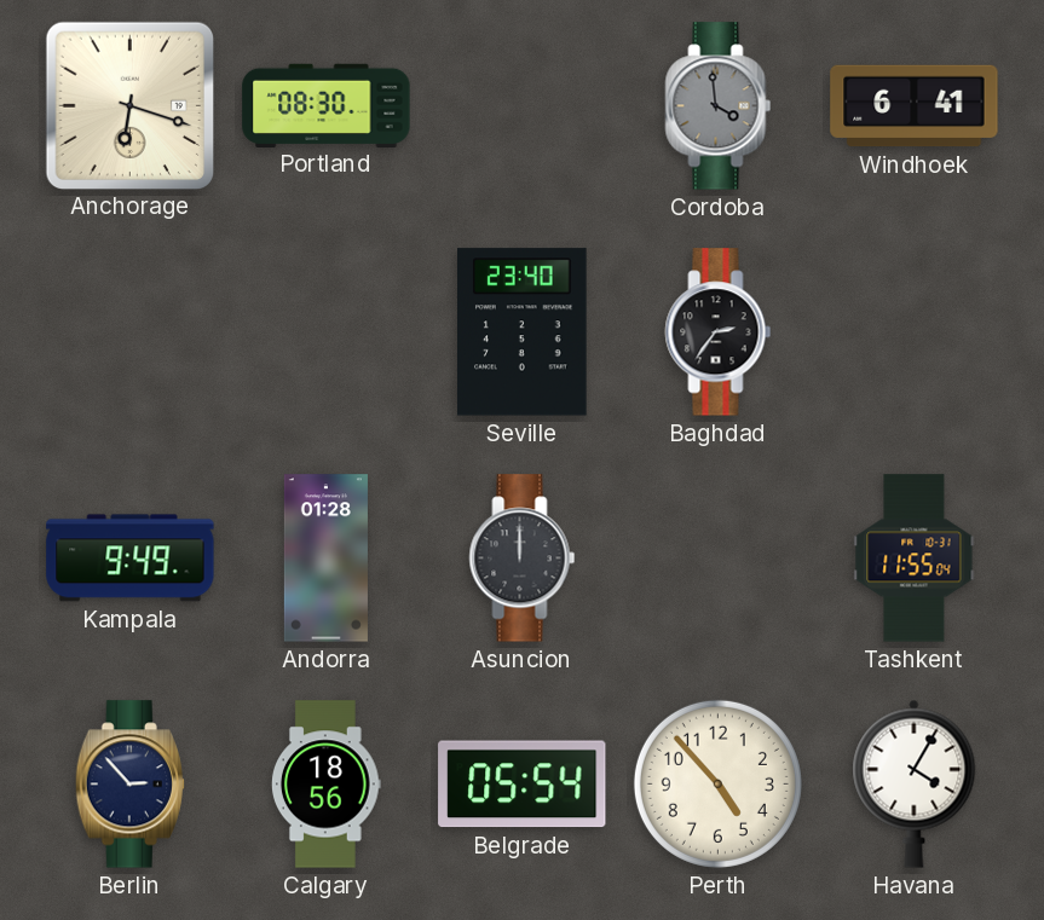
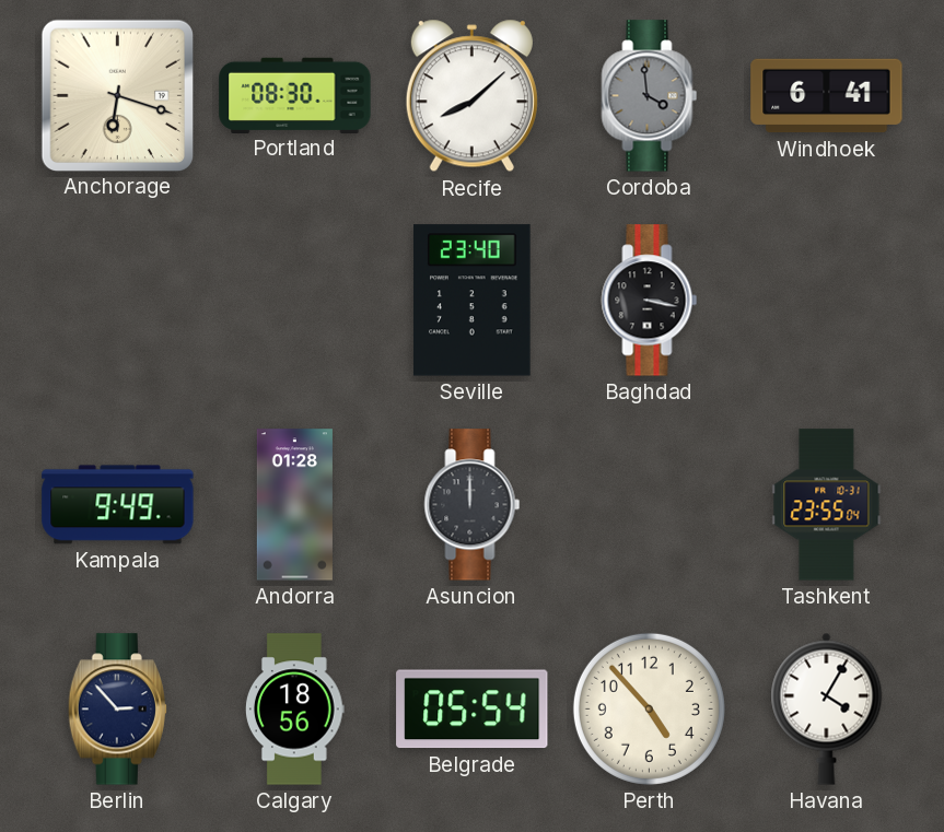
Recife: none -> 8:08 (471, 96)
Baghdad: 2:36 -> 3:17 (650, 301)
Tashkent: 11:55 -> 23:55 (827, 505)
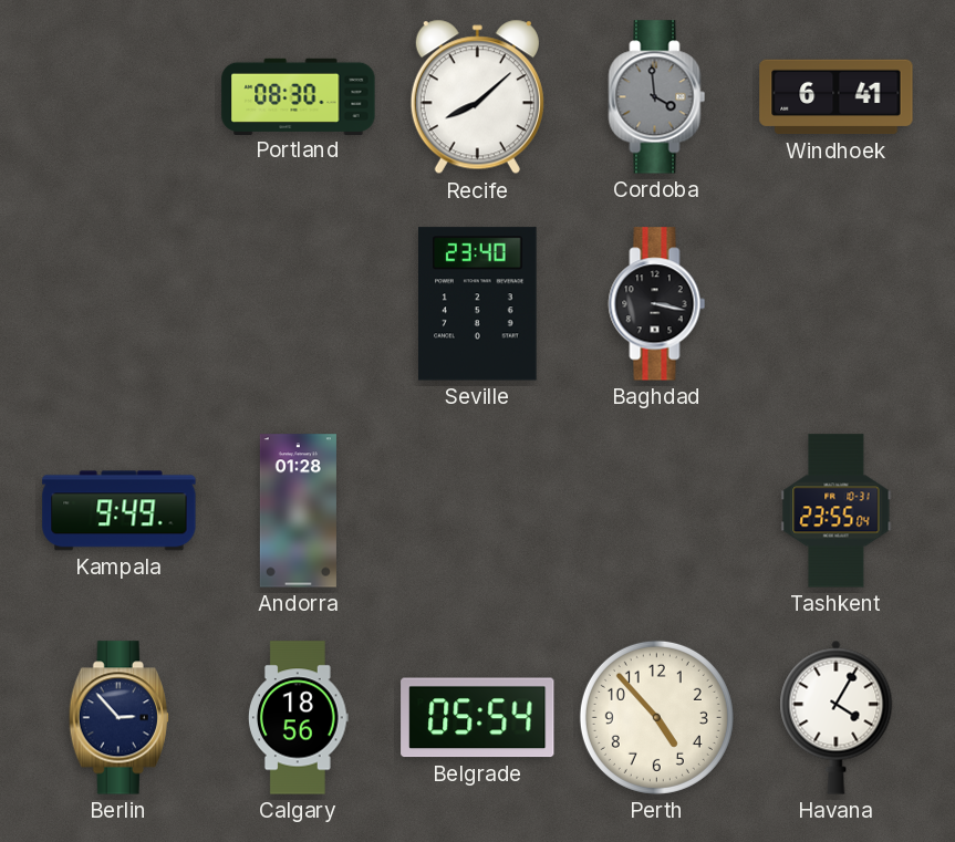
Anchorage: 6:18 -> none (117, 95)
Asuncion: 12:00 -> none (473, 505)
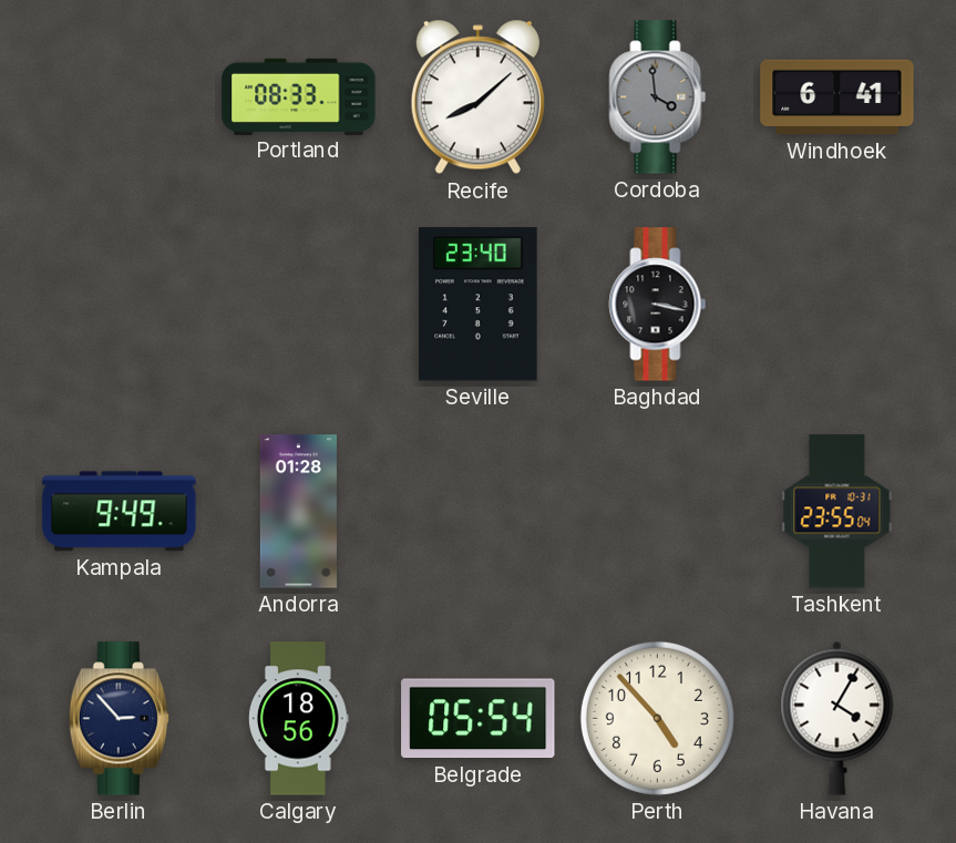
Portland: 08:30 -> 08:33 (299, 96)
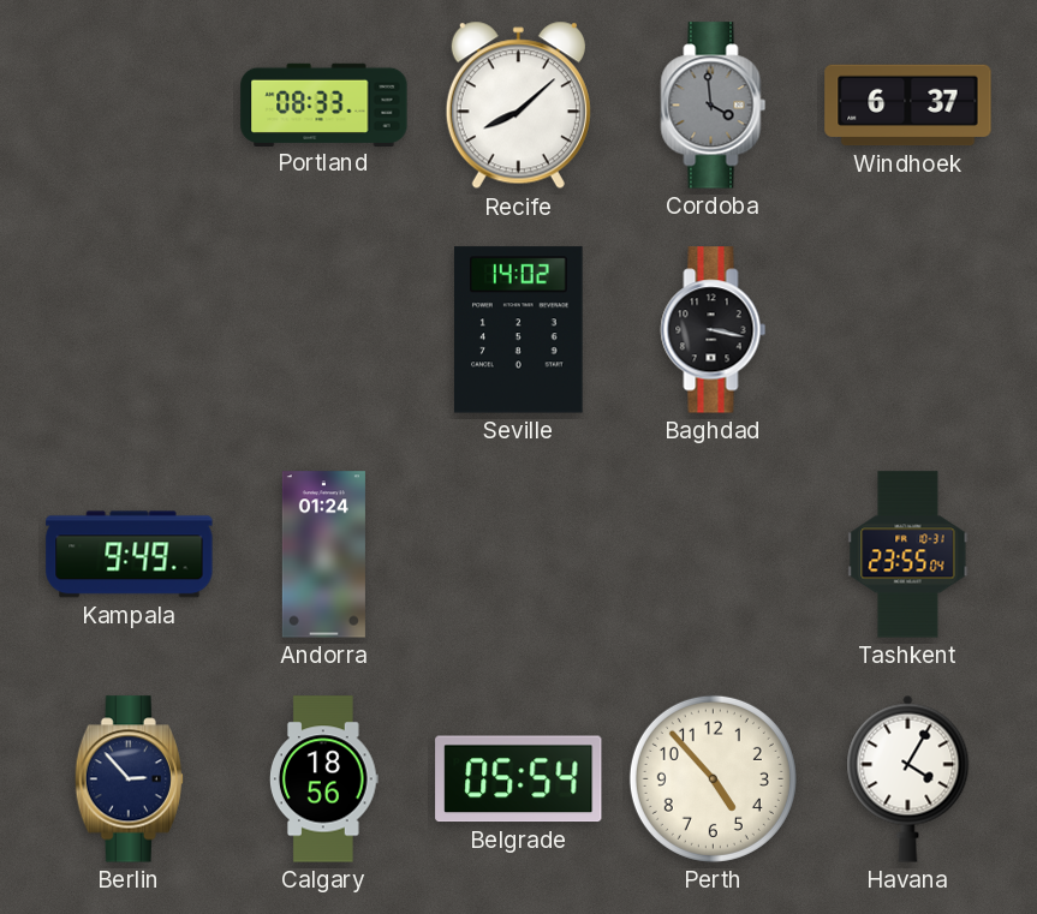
Windhoek: 6:41 -> 6:37 (908, 106)
Seville: 23:40 -> 14:02 (519, 330)
Andorra: 01:28 -> 01:24 (323, 555)
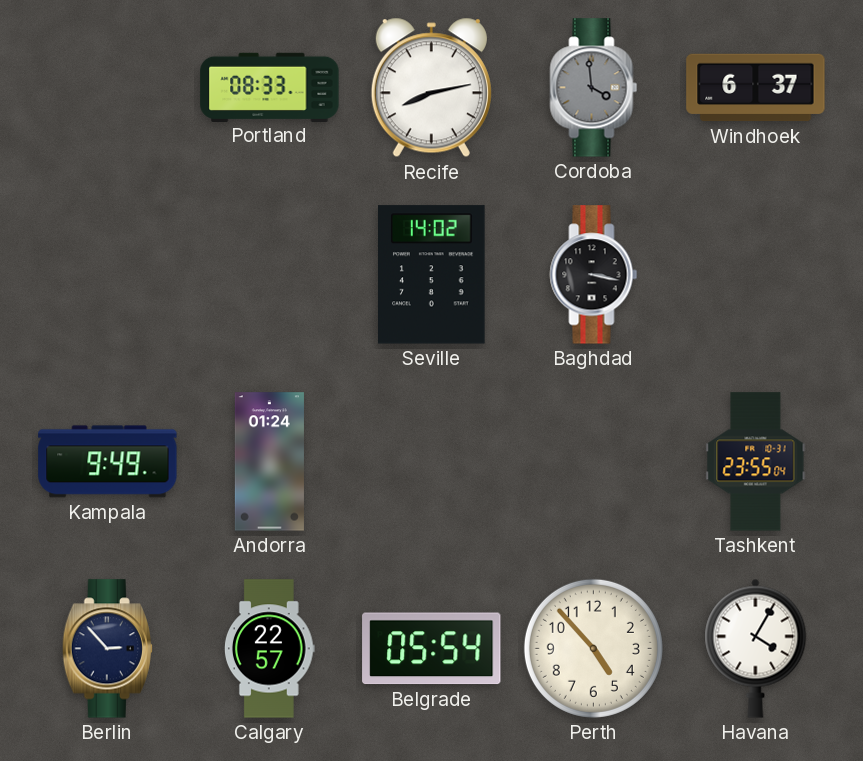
Recife: 8:08 -> 8:13 (431, 88)
Calgary: 18:56 -> 22:57 (270, 649)
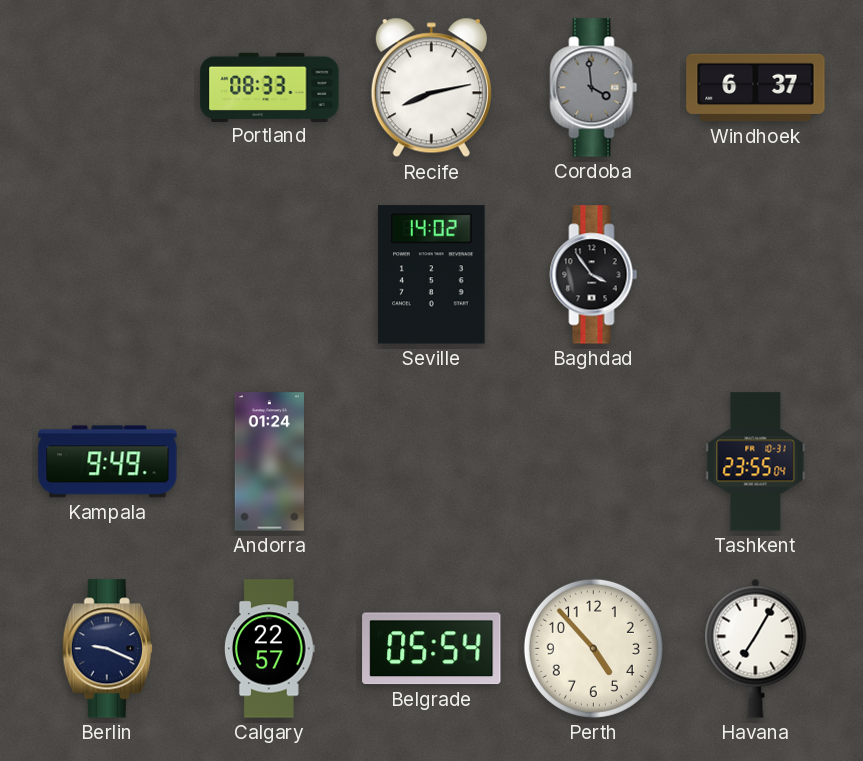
Baghdad: 3:17 -> 3:54 (594, 275)
Berlin: 2:53 -> 9:19 (107, 649)
Havana: 4:05 -> 7:05 (756, 648)
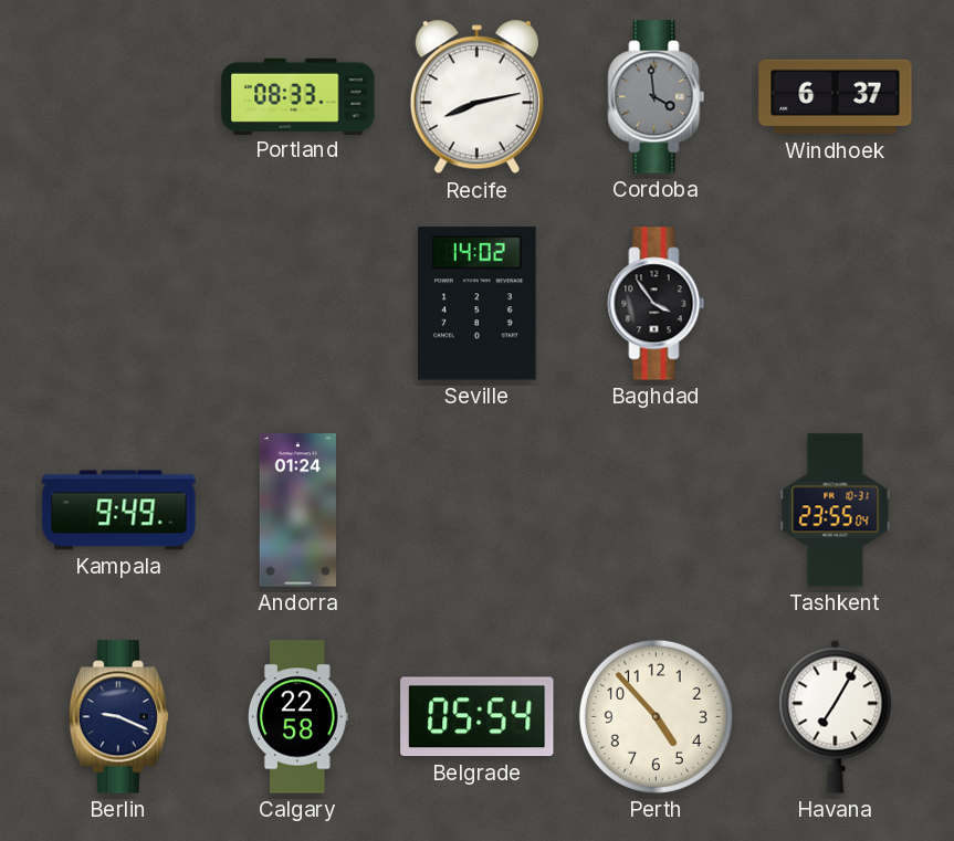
Calgary: 22:57 -> 22:58 (298, 717)
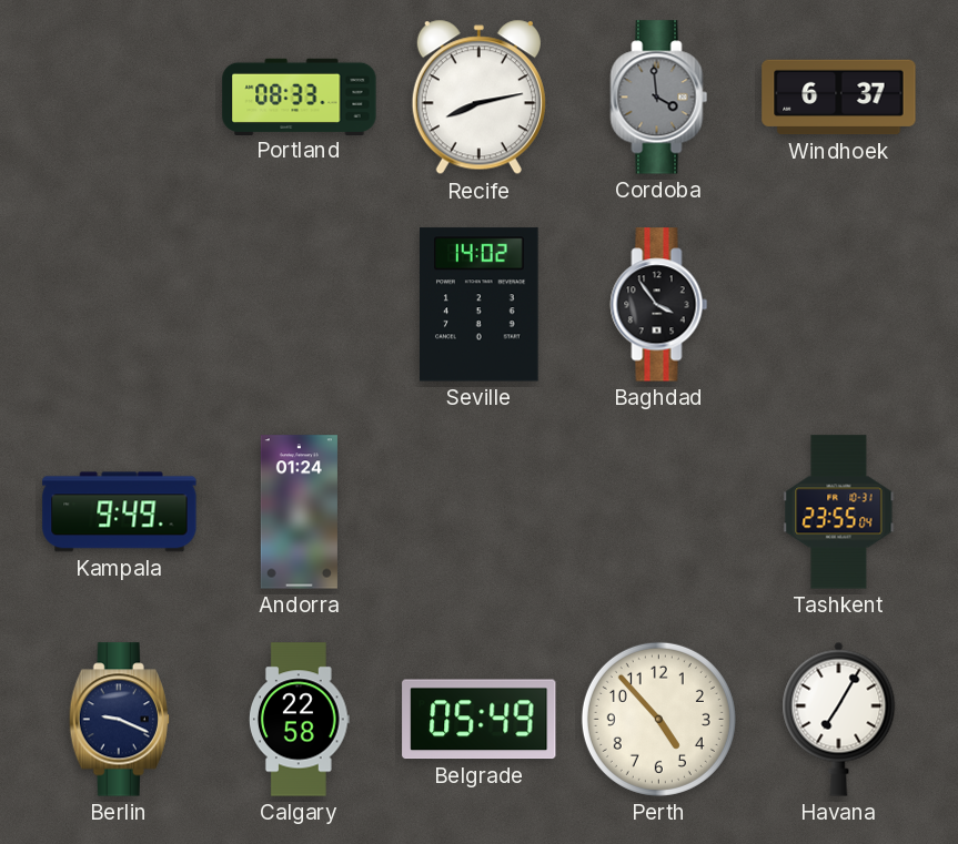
Belgrade: 05:54 -> 05:49 (480, 720)
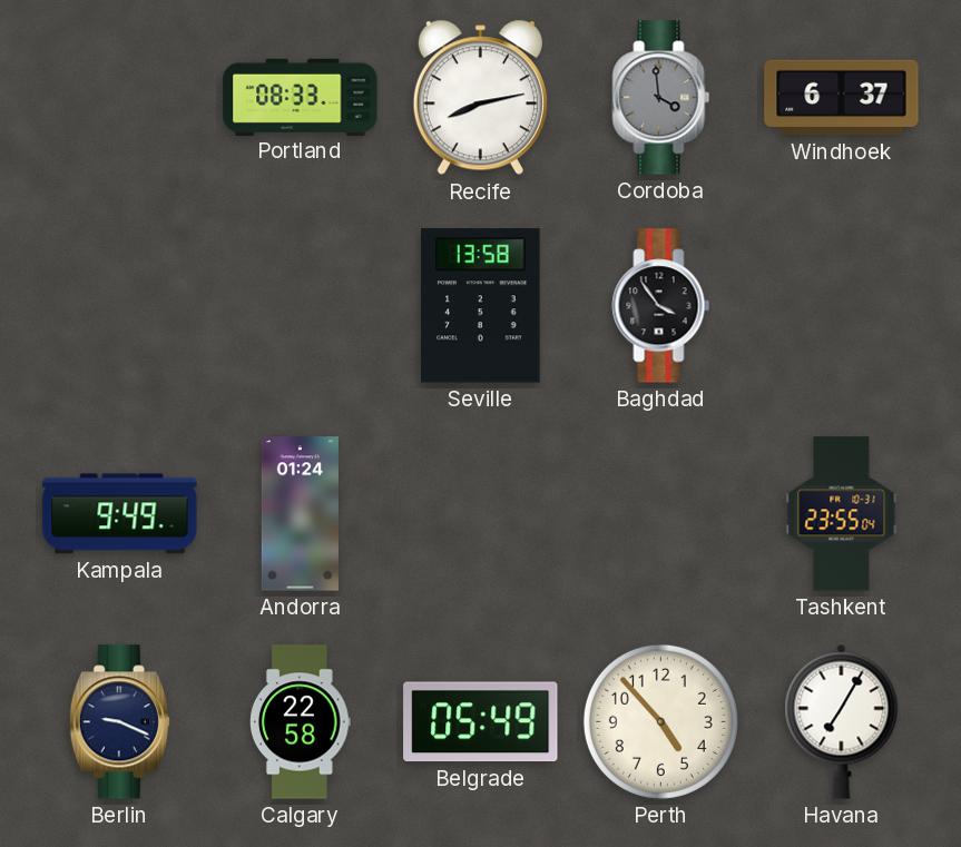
Seville: 14:02 -> 13:58 (481, 306)
